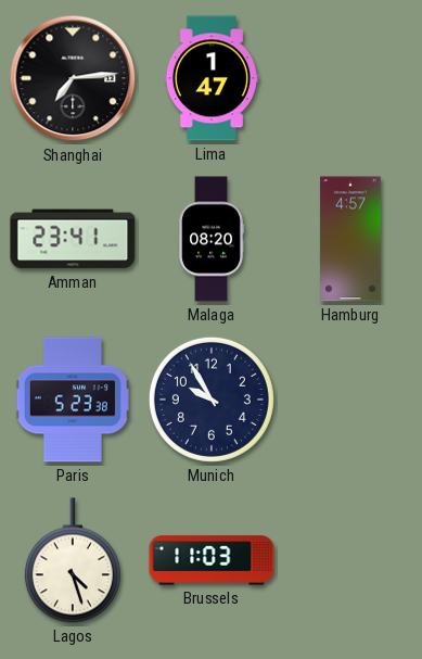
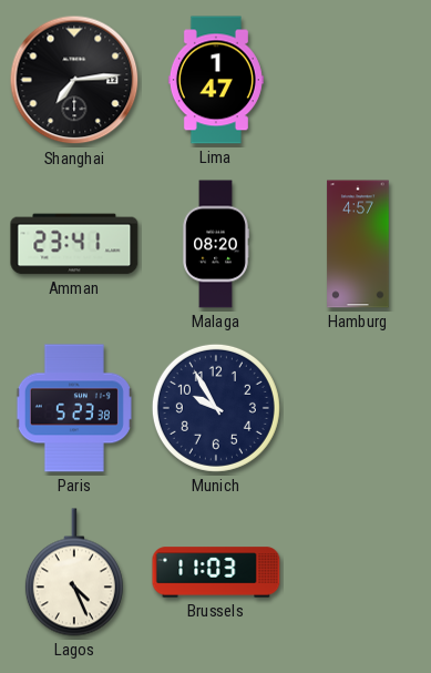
Lagos: 4:27 -> 4:26 (74, 572)
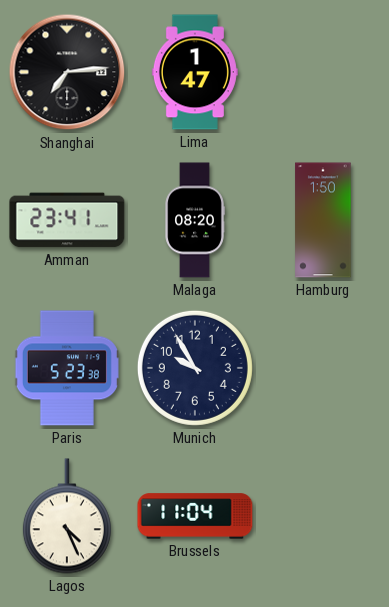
Hamburg: 4:57 -> 1:50 (323, 220)
Brussels: 11:03 -> 11:04 (195, 516)
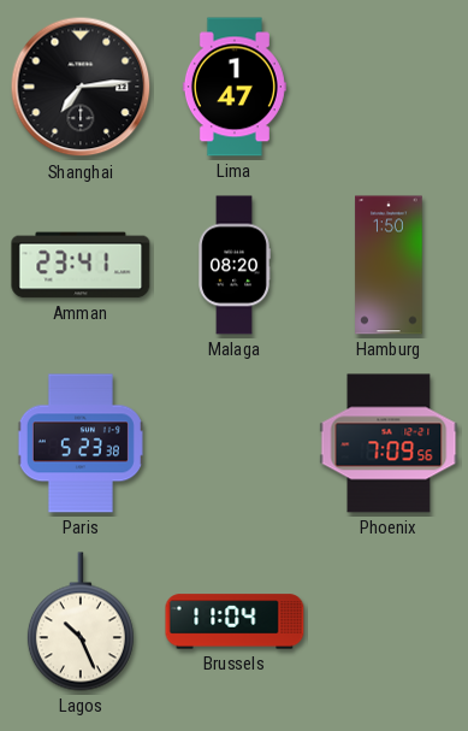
Munich: 9:55 -> none (195, 368)
Phoenix: none -> 7:09 (389, 443)
Lagos: 4:26 -> 10:26 (81, 621)
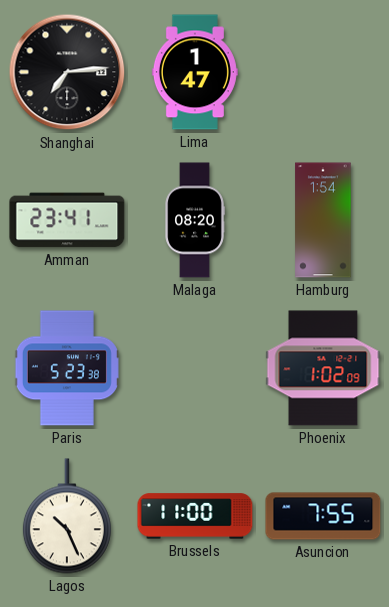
Hamburg: 1:50 -> 1:54 (323, 220)
Phoenix: 7:09 -> 1:02 (323, 368)
Brussels: 11:04 -> 11:00 (195, 516)
Asuncion: none -> 7:55 (323, 516)
